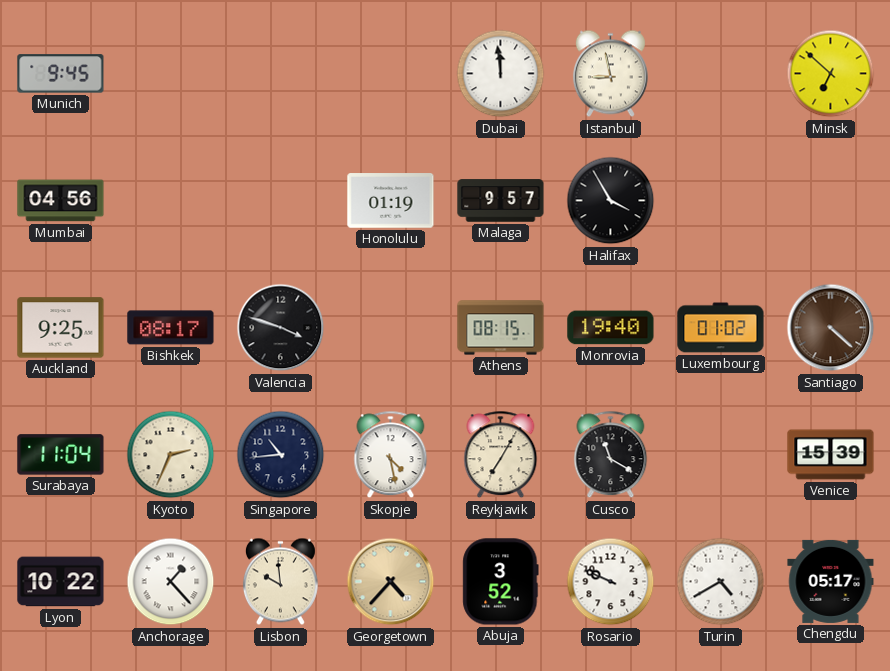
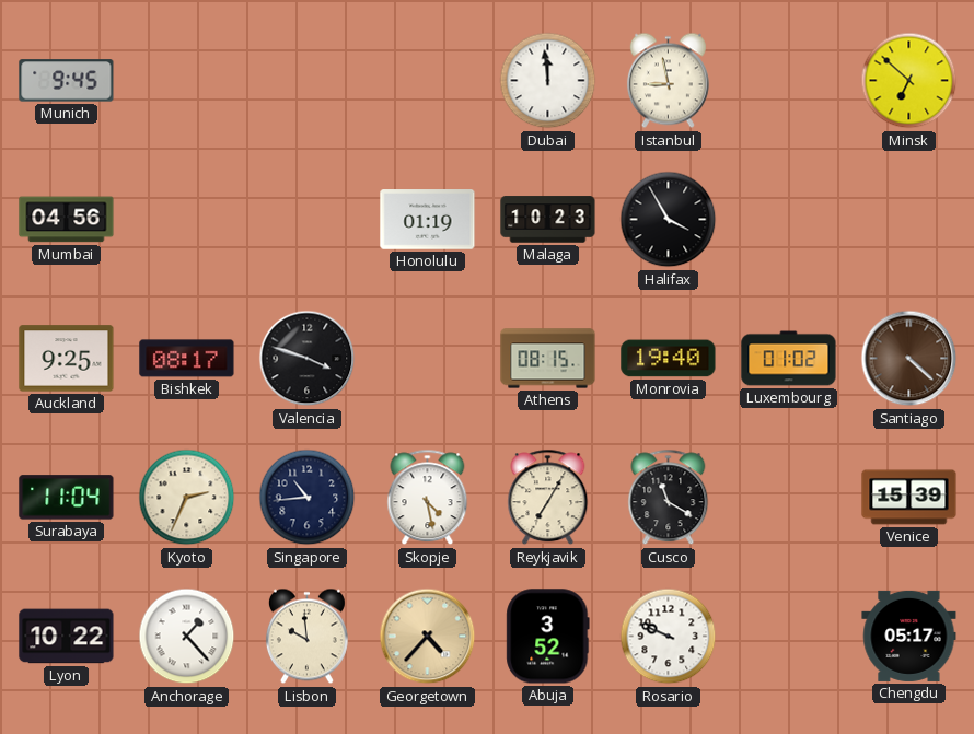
Malaga: 9:57 -> 10:23 (548, 220)
Turin: 4:40 -> none (721, 582)
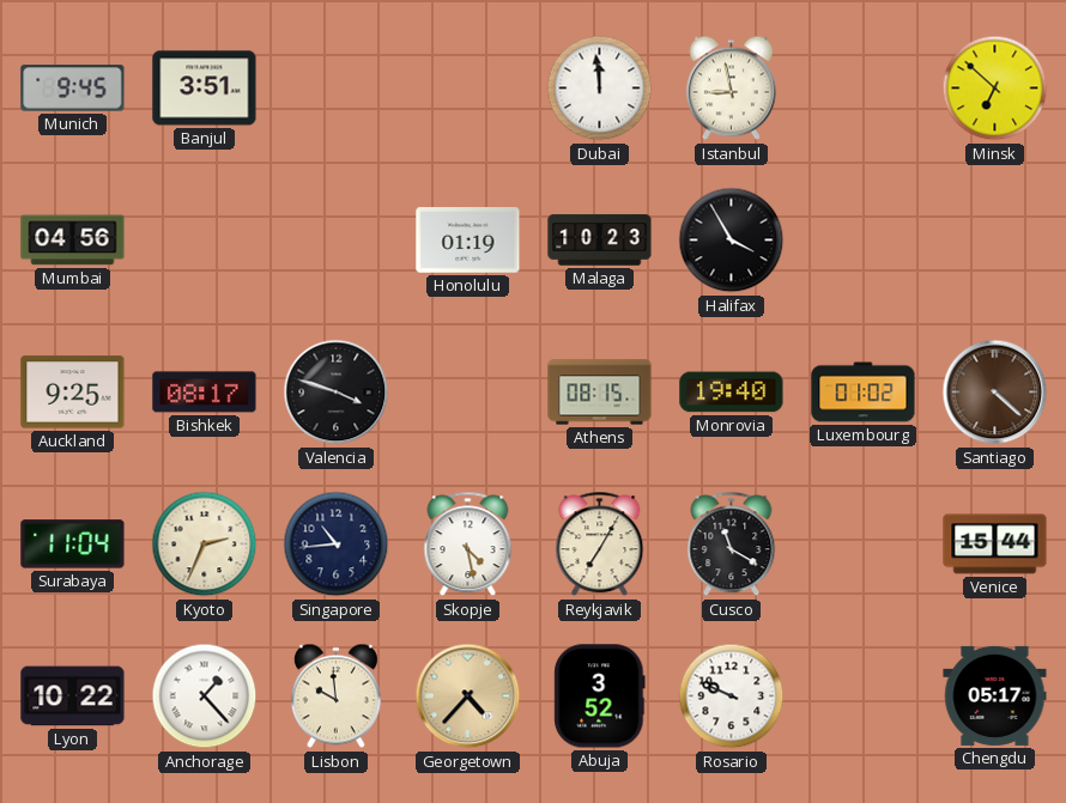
Banjul: none -> 3:51 (205, 89)
Venice: 15:39 -> 15:44 (995, 545)
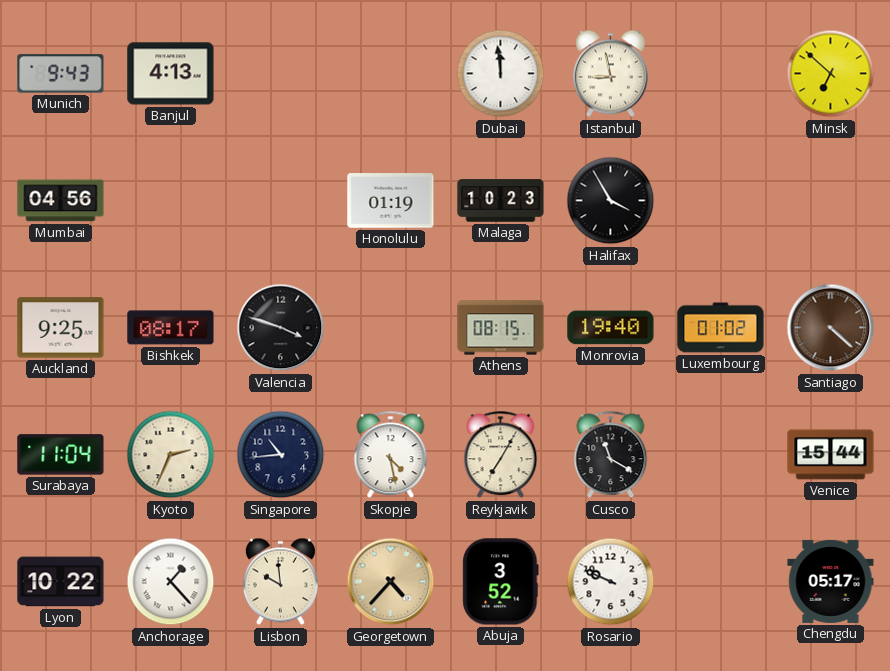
Munich: 9:45 -> 9:43 (61, 74)
Banjul: 3:51 -> 4:13 (171, 74)
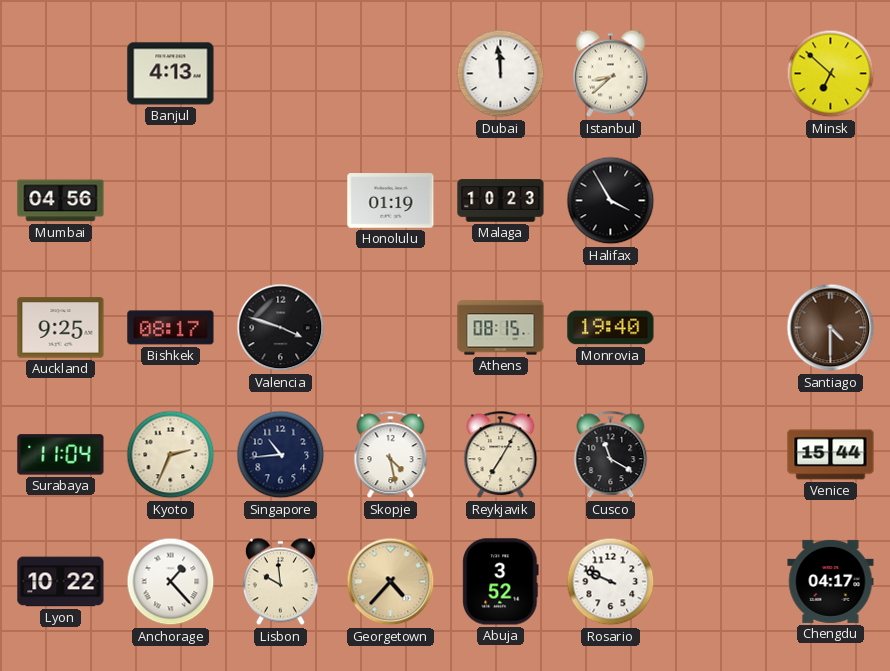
Munich: 9:43 -> none (61, 74)
Istanbul: 8:58 -> 8:38 (610, 74)
Luxembourg: 01:02 -> none (721, 328)
Santiago: 4:22 -> 4:30 (831, 328)
Chengdu: 05:17 -> 04:17 (831, 581)
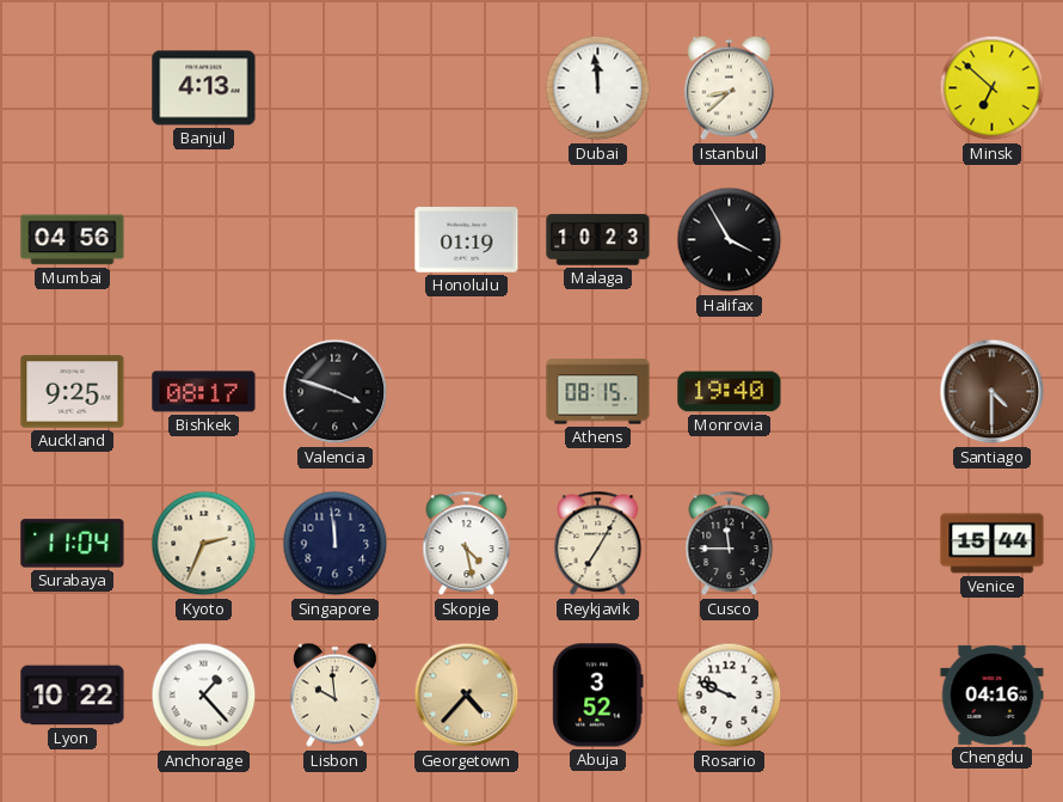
Singapore: 10:44 -> 11:59 (336, 544)
Cusco: 11:20 -> 11:45 (730, 544)
Chengdu: 04:17 -> 04:16 (993, 694)
